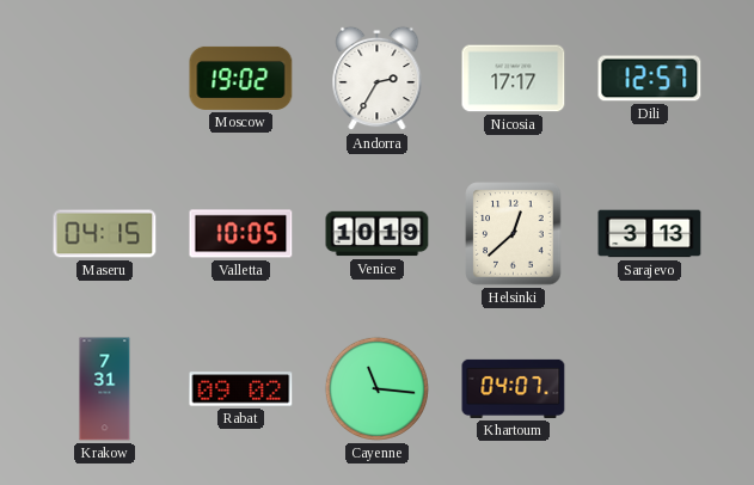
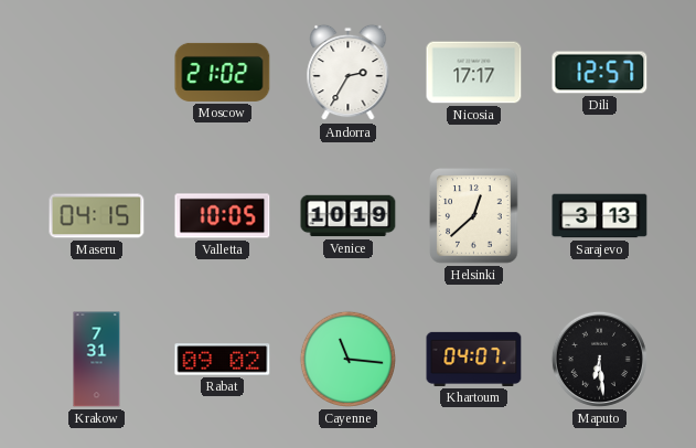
Moscow: 19:02 -> 21:02 (223, 72)
Maputo: none -> 6:29 (599, 359)
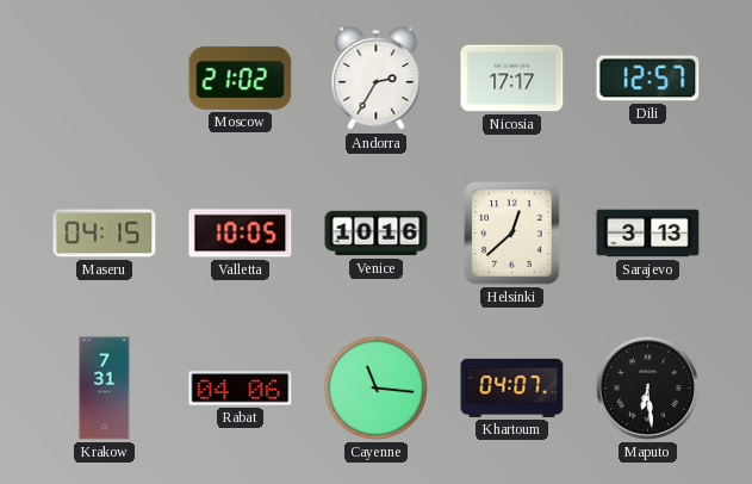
Venice: 10:19 -> 10:16 (377, 234)
Rabat: 09:02 -> 04:06 (241, 389)
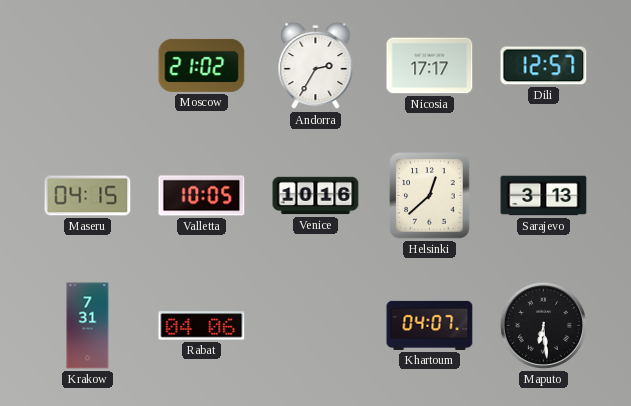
Cayenne: 11:16 -> none (375, 387)
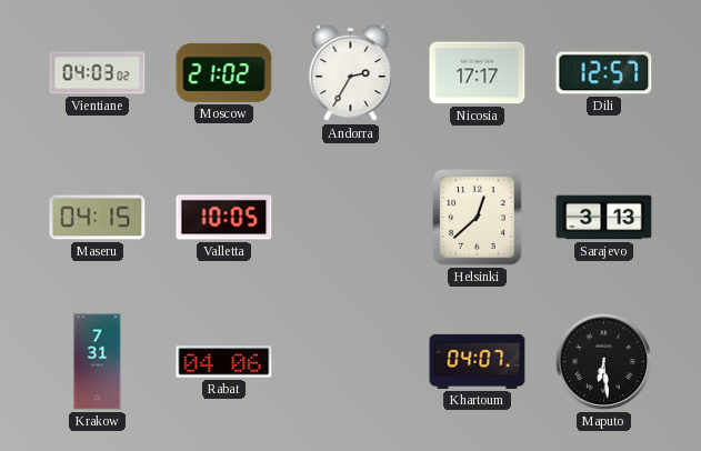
Vientiane: none -> 04:03 (98, 73)
Venice: 10:16 -> none (316, 196)
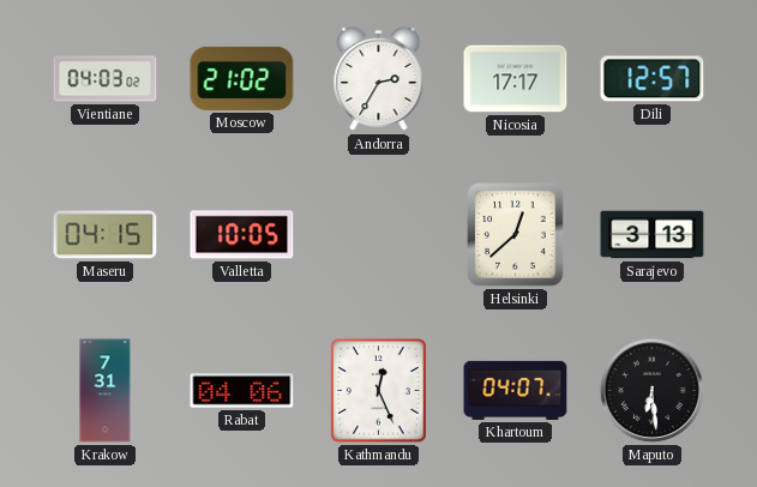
Kathmandu: none -> 12:26 (379, 391)
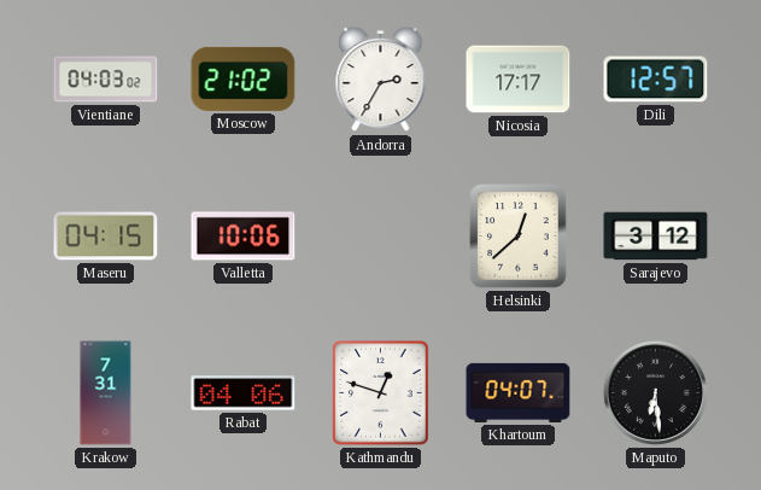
Valletta: 10:05 -> 10:06 (244, 237)
Sarajevo: 3:13 -> 3:12 (656, 237)
Kathmandu: 12:26 -> 12:48 (381, 393)
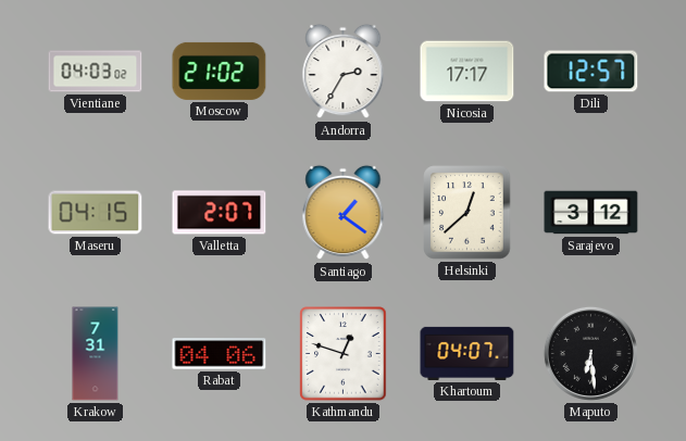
Valletta: 10:06 -> 2:07 (220, 213)
Santiago: none -> 1:21 (344, 213)
